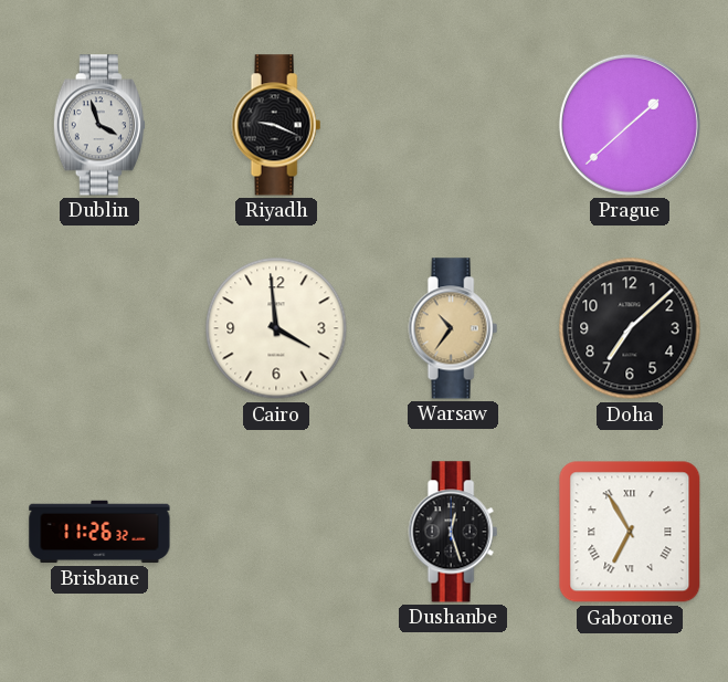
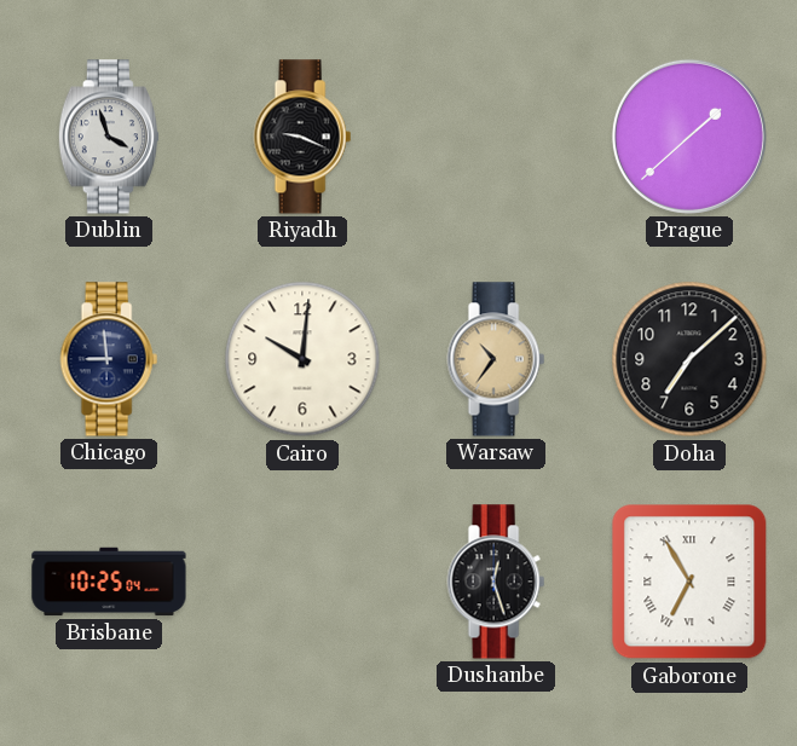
Chicago: none -> 8:59 (109, 359)
Cairo: 3:59 -> 10:01 (302, 359)
Brisbane: 11:26 -> 10:25 (109, 582)
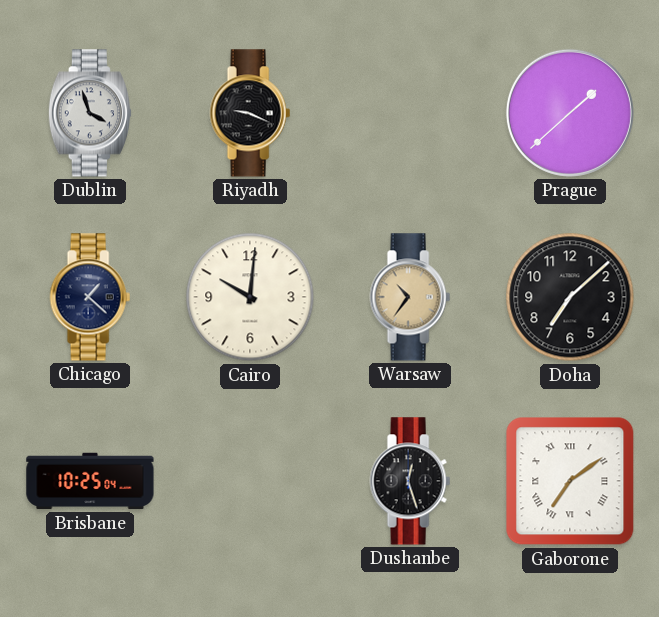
Chicago: 8:59 -> 1:22 (90, 297)
Gaborone: 6:55 -> 7:09 (570, 481)
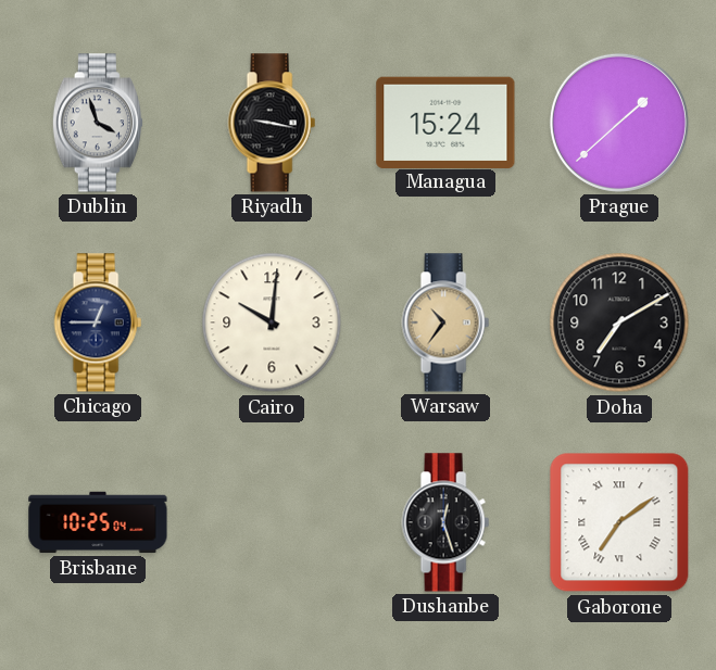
Riyadh: 9:19 -> 9:17 (272, 123)
Managua: none -> 15:24 (445, 122)
Chicago: 1:22 -> 12:45 (98, 323)
Doha: 7:08 -> 7:10 (619, 323)
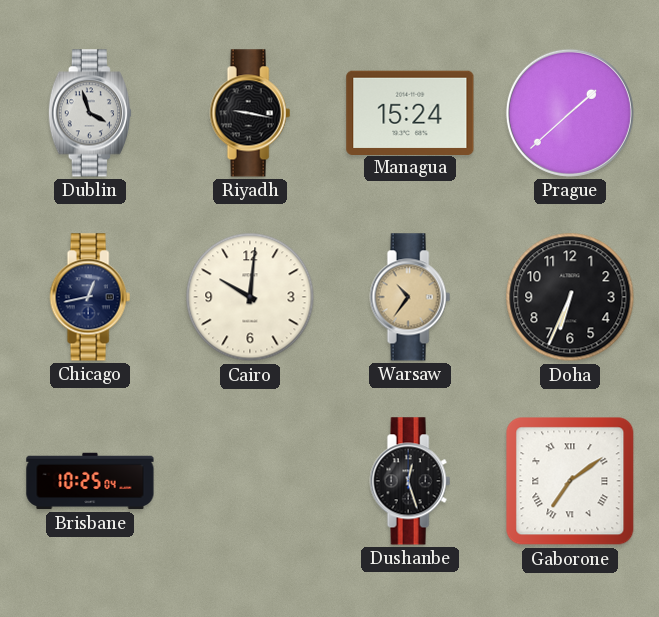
Chicago: 12:45 -> 12:43 (90, 297)
Doha: 7:10 -> 6:34 (570, 297)
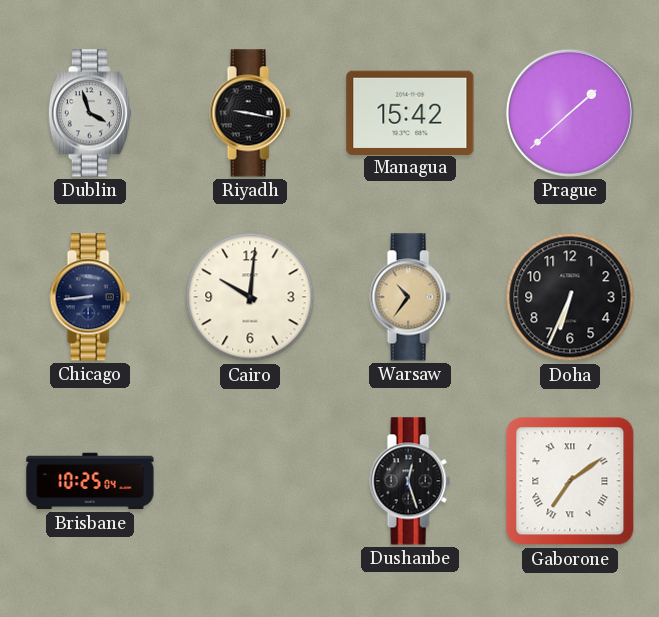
Managua: 15:24 -> 15:42 (410, 112)
Chicago: 12:43 -> 8:44 (90, 297)
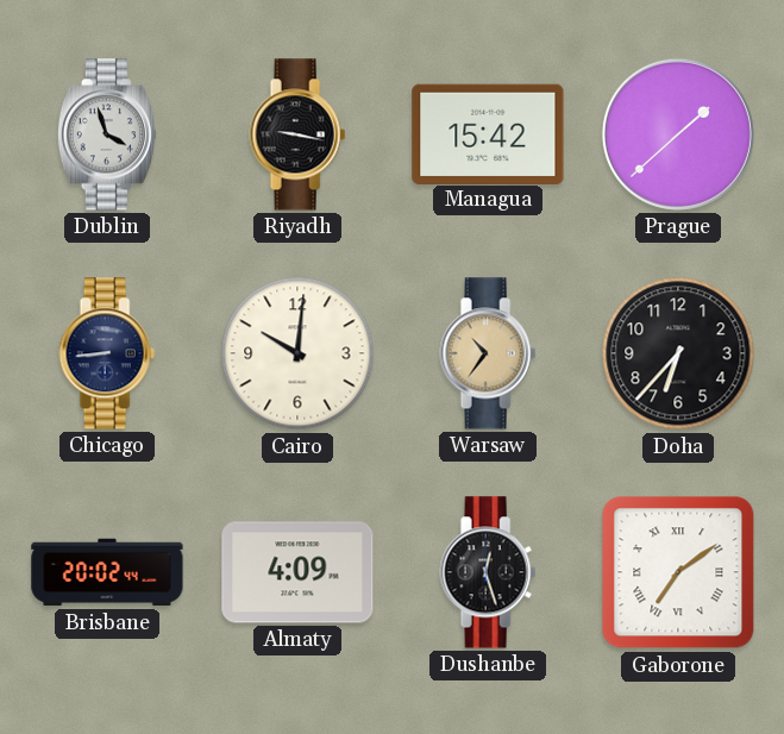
Doha: 6:34 -> 6:37 (678, 353)
Brisbane: 10:25 -> 20:02 (107, 572)
Almaty: none -> 4:09 (297, 572)
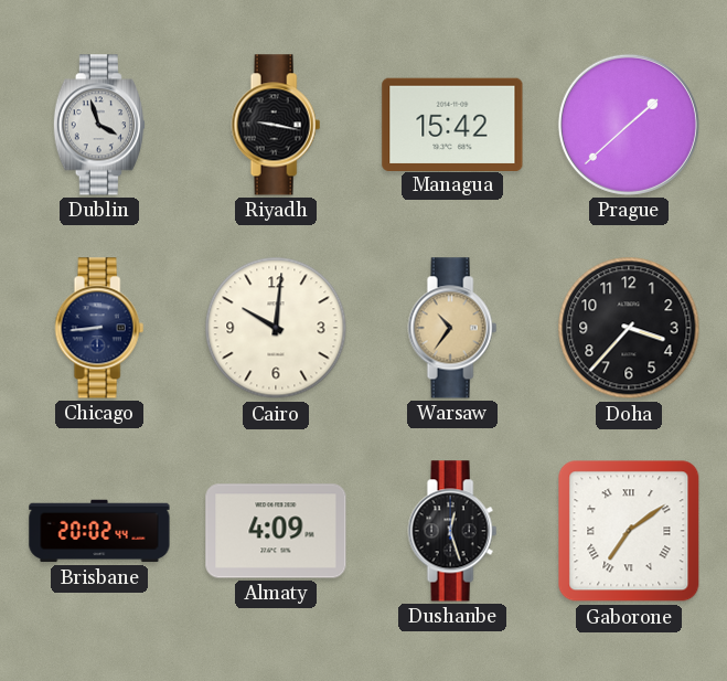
Doha: 6:37 -> 3:37 (629, 328)
